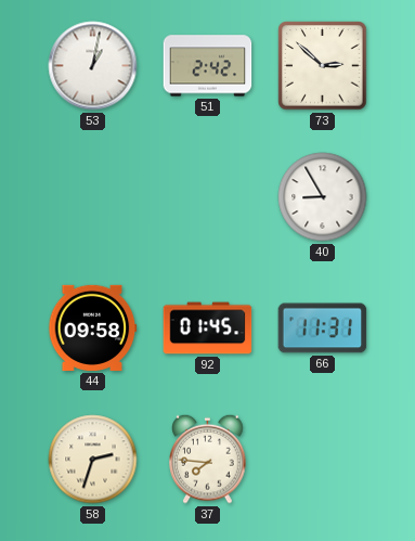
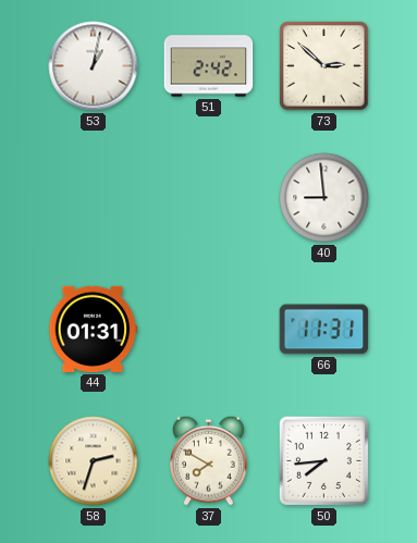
40: 8:55 -> 8:59 (324, 198)
44: 09:58 -> 01:31 (94, 329)
92: 01:45 -> none (208, 329)
37: 7:46 -> 7:50 (209, 460)
50: none -> 7:44 (323, 460)
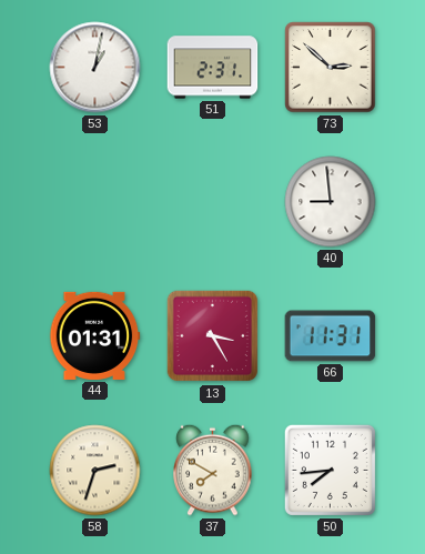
51: 2:42 -> 2:31 (213, 68)
13: none -> 3:25 (213, 336)
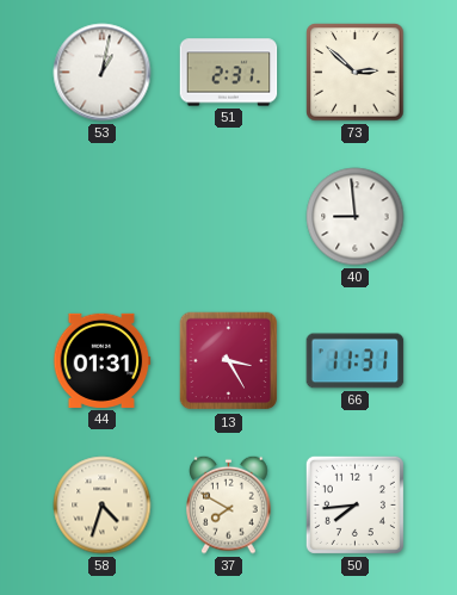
58: 2:33 -> 4:33 (103, 506)
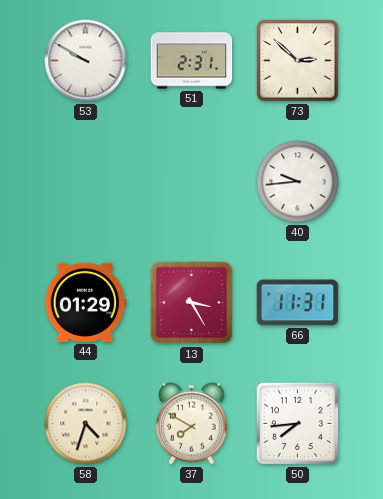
53: 1:02 -> 9:50 (86, 61)
40: 8:59 -> 9:44 (298, 182)
44: 01:31 -> 01:29 (86, 302)
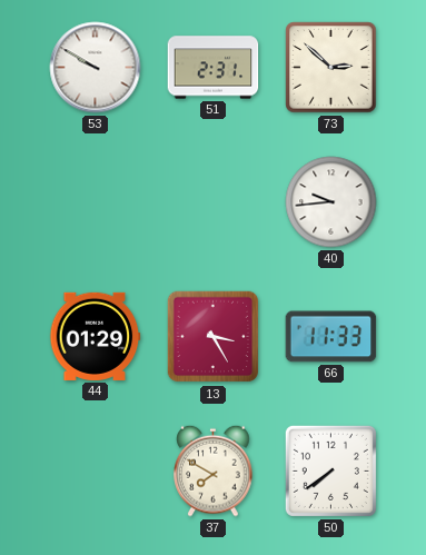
66: 11:31 -> 11:33 (331, 337)
58: 4:33 -> none (86, 424)
50: 7:44 -> 7:39 (330, 470)
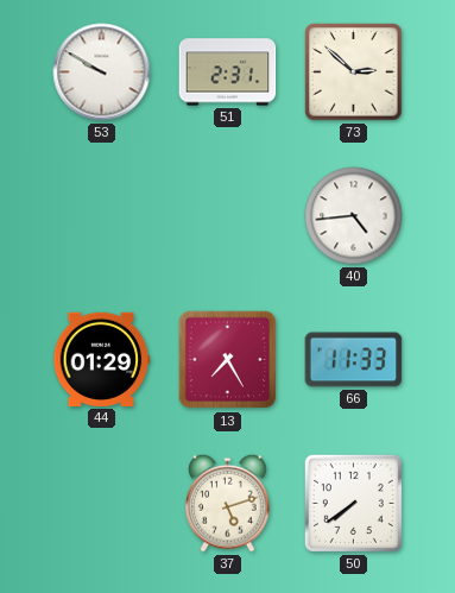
40: 9:44 -> 4:44 (354, 216)
13: 3:25 -> 7:25 (228, 360)
37: 7:50 -> 5:12 (228, 503)
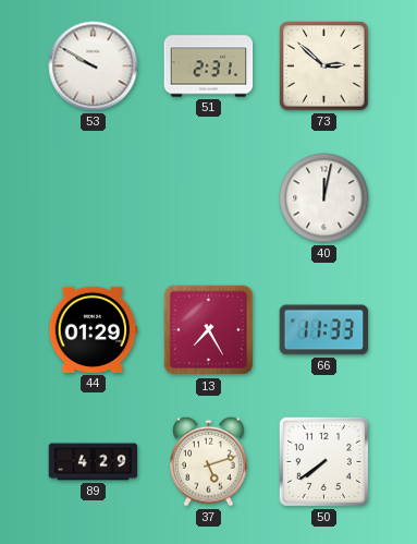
40: 4:44 -> 12:02 (324, 198)
89: none -> 4:29 (94, 462)
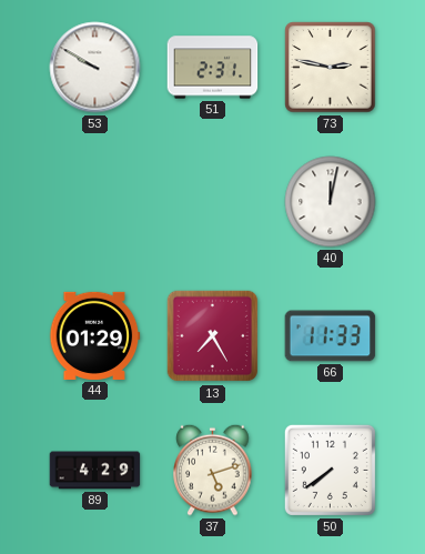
73: 2:52 -> 2:47 (331, 68)
